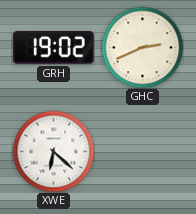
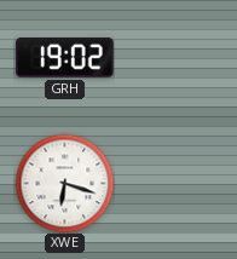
GHC: 2:41 -> none (142, 47)
XWE: 6:22 -> 6:18 (64, 183)
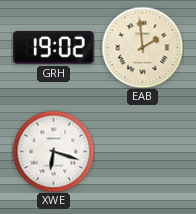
EAB: none -> 1:59 (142, 47)
